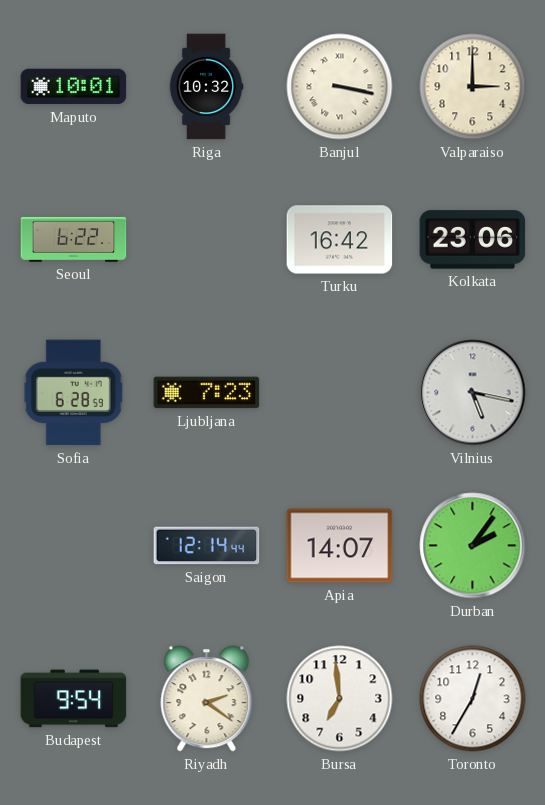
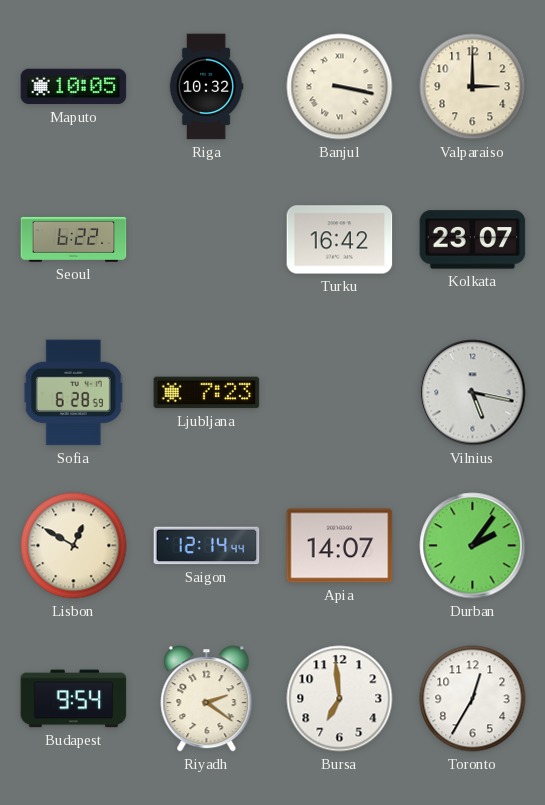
Maputo: 10:01 -> 10:05 (74, 87)
Kolkata: 23:06 -> 23:07 (473, 240)
Lisbon: none -> 12:50 (74, 546)
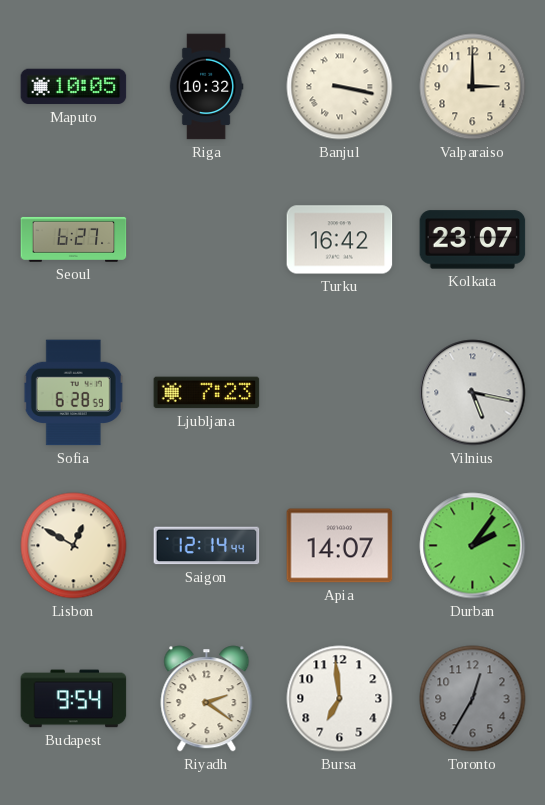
Seoul: 6:22 -> 6:27 (74, 239)
Toronto dial: white -> grey (473, 699)
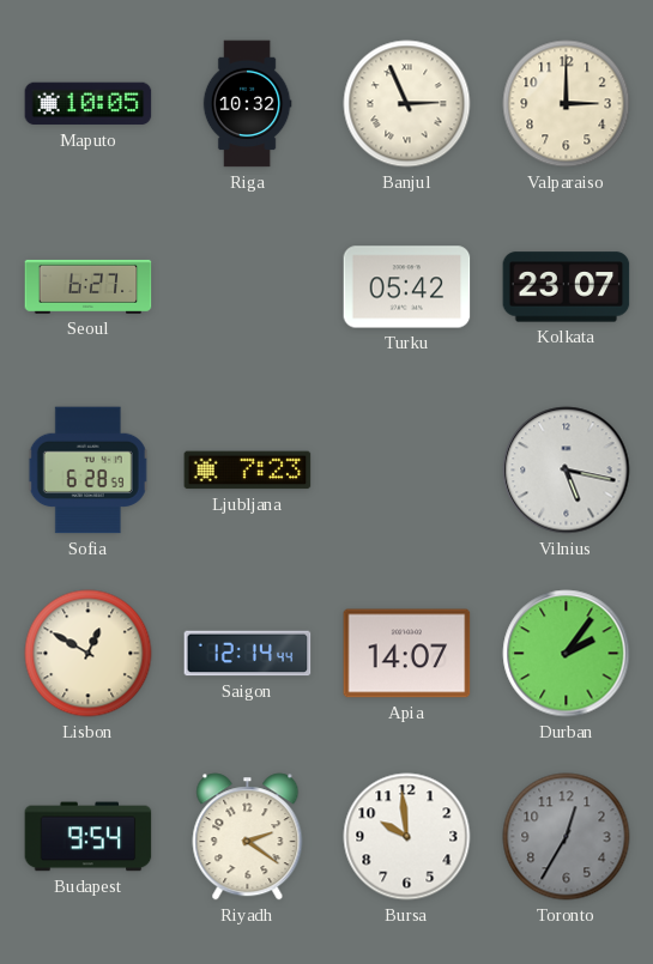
Banjul: 3:17 -> 2:56 (407, 104)
Turku: 16:42 -> 05:42 (407, 287)
Bursa: 6:59 -> 9:59 (407, 837)
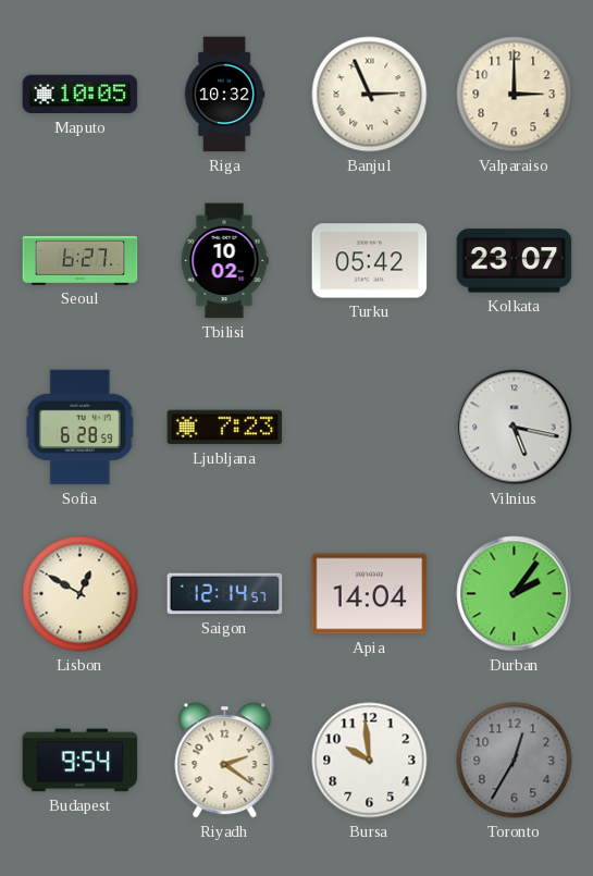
Tbilisi: none -> 10:02 (224, 261)
Saigon: 12:14:44 -> 12:14:57 (225, 594)
Apia: 14:07 -> 14:04 (370, 594)
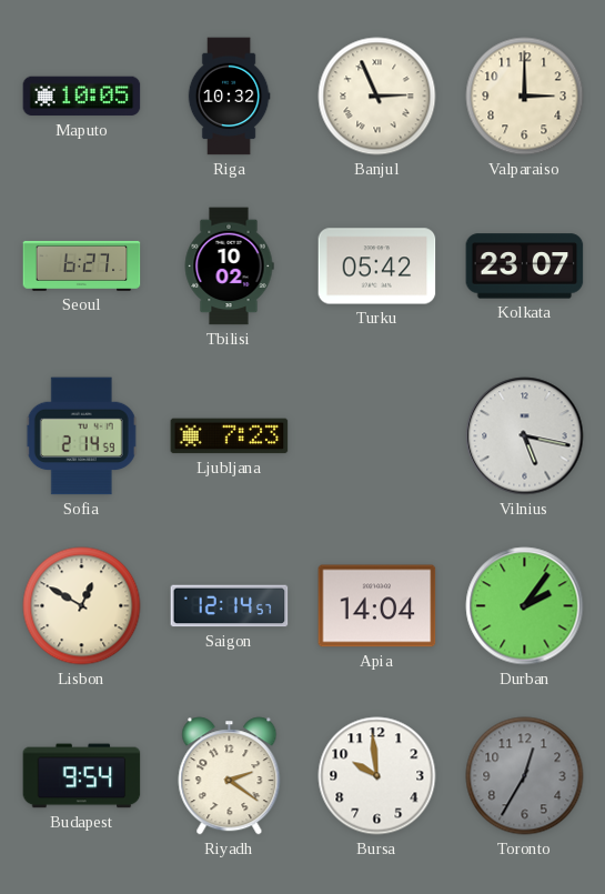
Sofia: 6:28 -> 2:14 (82, 436)
